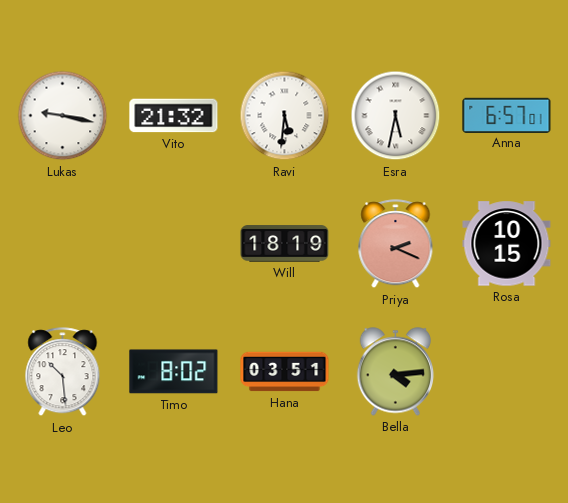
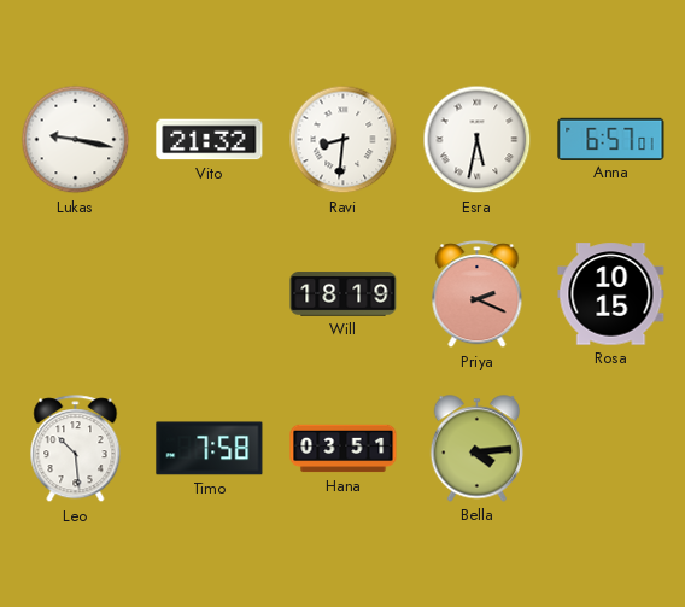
Ravi: 5:31 -> 8:31 (344, 140)
Timo: 8:02 -> 7:58 (210, 449)
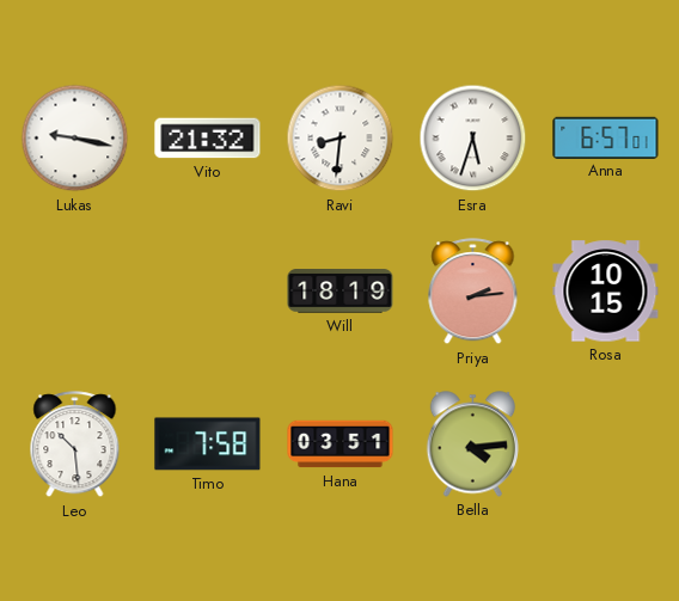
Esra: 5:32 -> 5:33 (473, 139)
Priya: 2:19 -> 2:14 (473, 292)
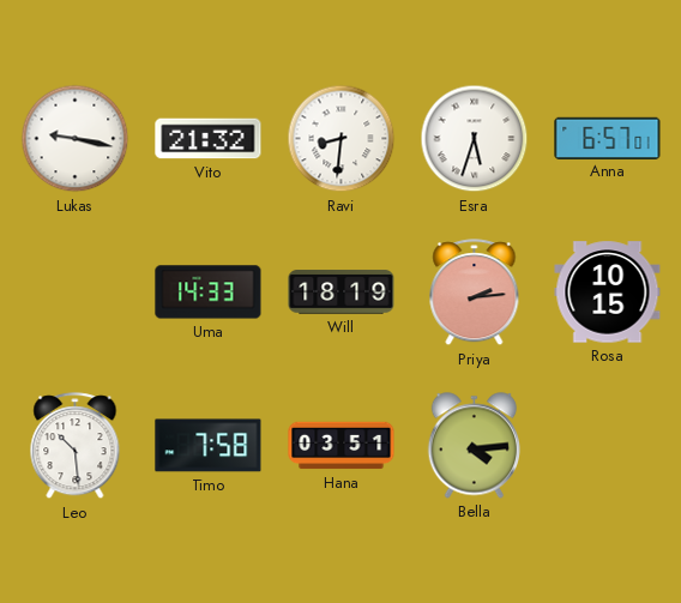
Uma: none -> 14:33 (209, 293)
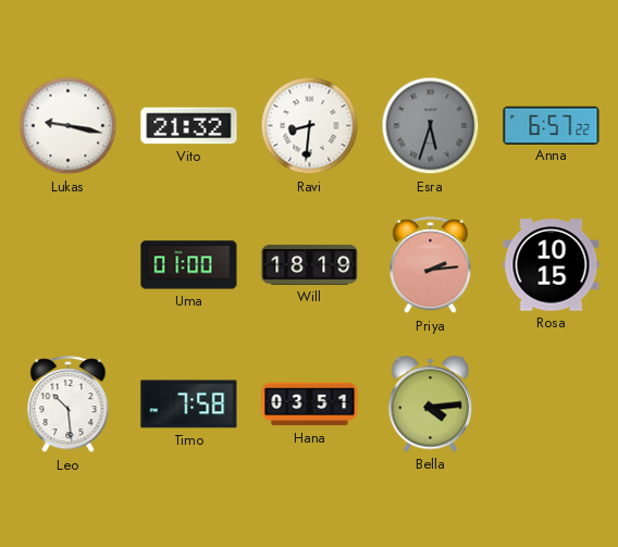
Esra dial: white -> grey (431, 126)
Anna: 6:57:01 -> 6:57:22 (552, 125)
Uma: 14:33 -> 01:00 (189, 265)
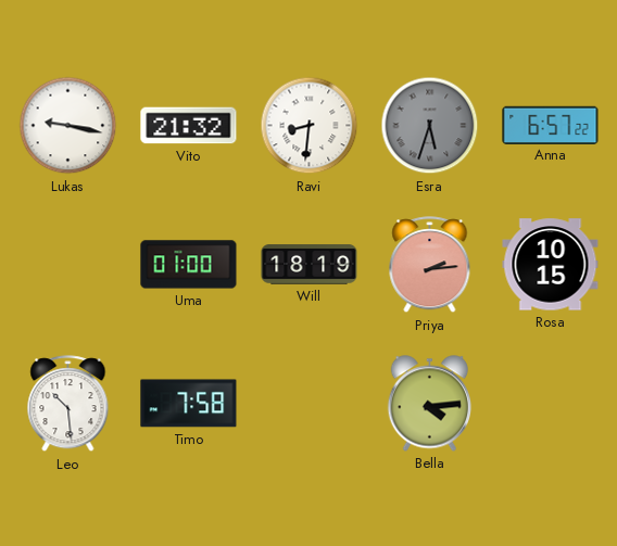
Hana: 03:51 -> none (310, 405)
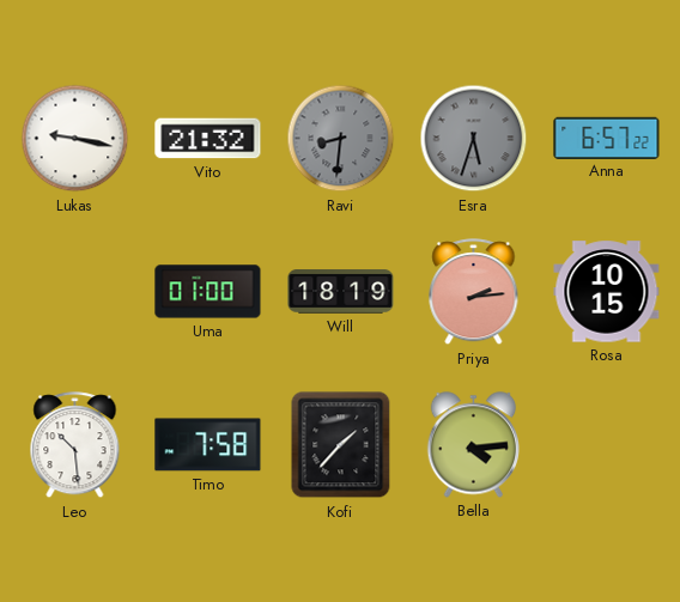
Ravi dial: white -> grey (341, 139)
Kofi: none -> 1:37 (341, 445)
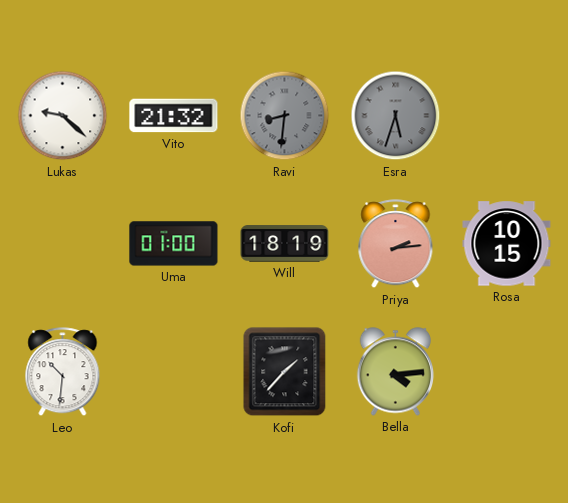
Lukas: 9:17 -> 9:22 (63, 116)
Anna: 6:57 -> none (607, 138)
Leo: 10:29 -> 10:31 (63, 372)
Timo: 7:58 -> none (208, 445)
